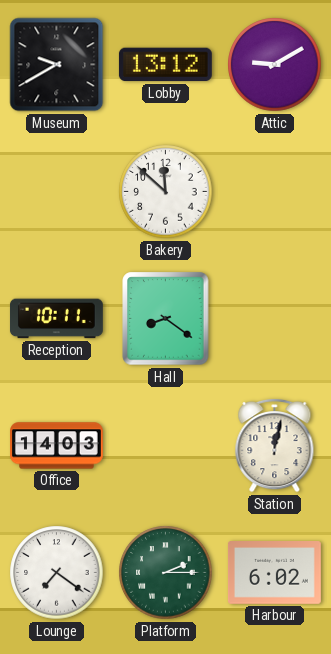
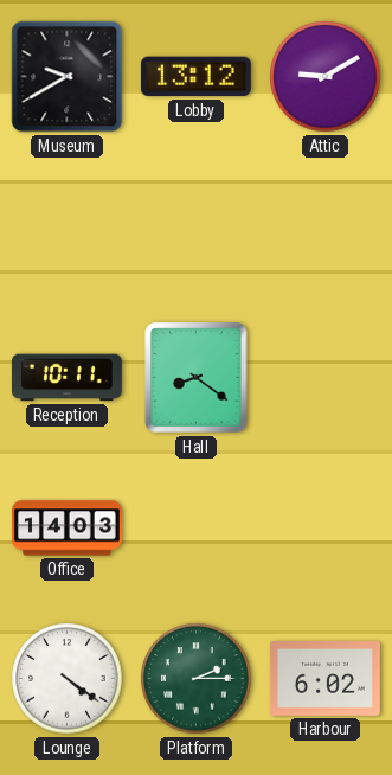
Bakery: 11:52 -> none (166, 192)
Station: 12:02 -> none (275, 445)
Lounge: 7:21 -> 4:21 (68, 679)
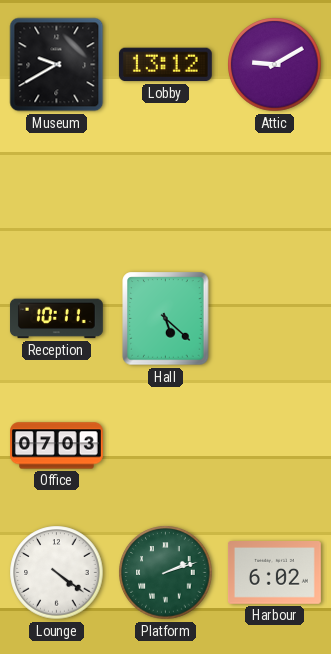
Hall: 8:21 -> 5:22 (166, 319)
Office: 14:03 -> 07:03 (57, 446)
Platform: 2:15 -> 2:12 (166, 573)
